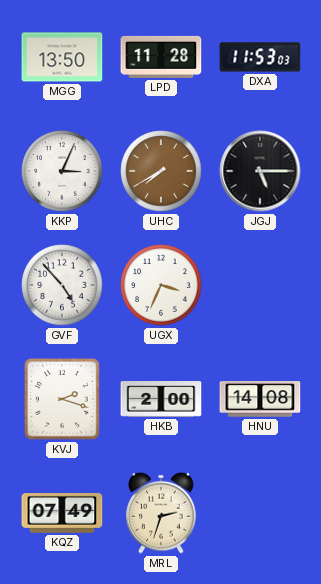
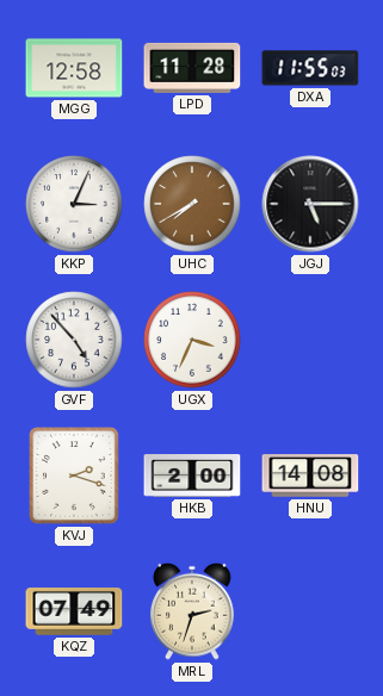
MGG: 13:50 -> 12:58 (74, 68)
DXA: 11:53 -> 11:55 (310, 68)
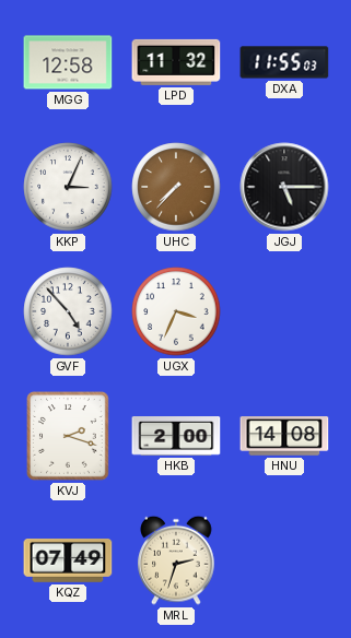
LPD: 11:28 -> 11:32 (176, 62)
UHC: 7:40 -> 7:37 (176, 187)
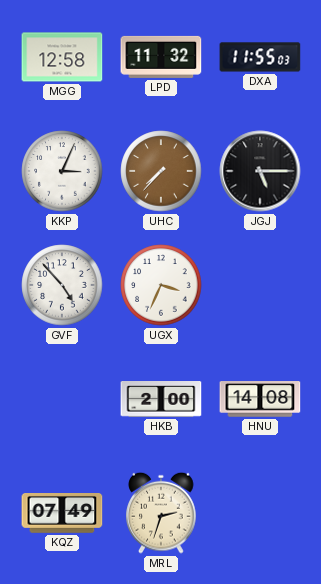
KVJ: 2:18 -> none (69, 436)
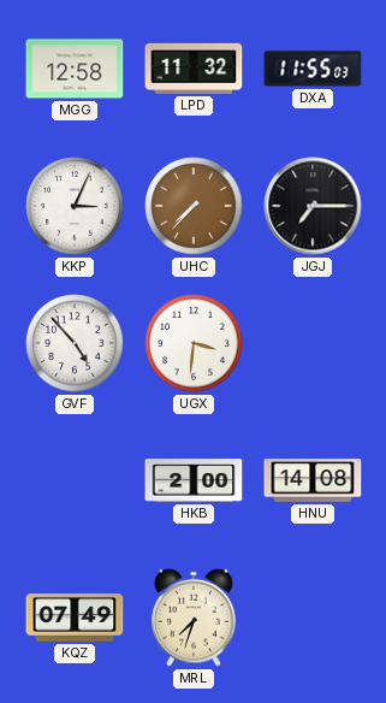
JGJ: 5:15 -> 7:15 (313, 206)
UGX: 3:34 -> 3:31 (194, 343)
MRL: 2:33 -> 7:33 (194, 618)
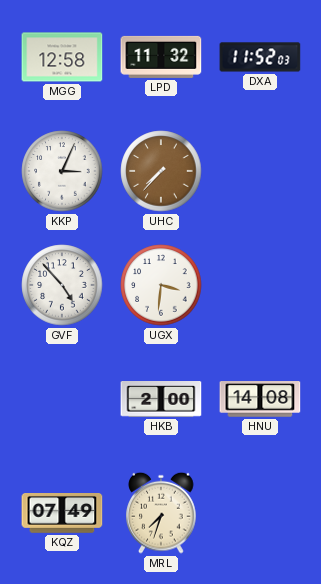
DXA: 11:55 -> 11:52 (260, 57)
JGJ: 7:15 -> none (313, 206)
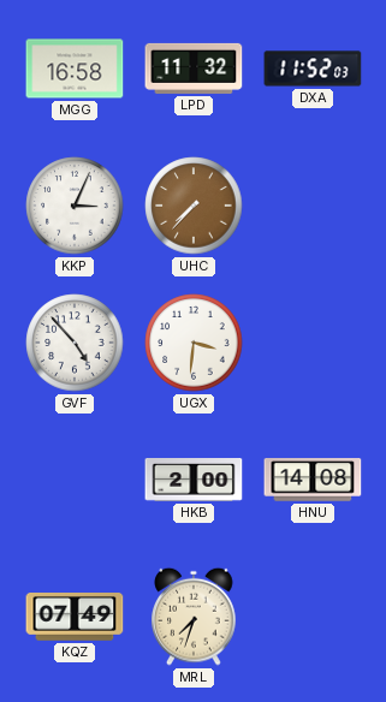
MGG: 12:58 -> 16:58 (75, 69)
